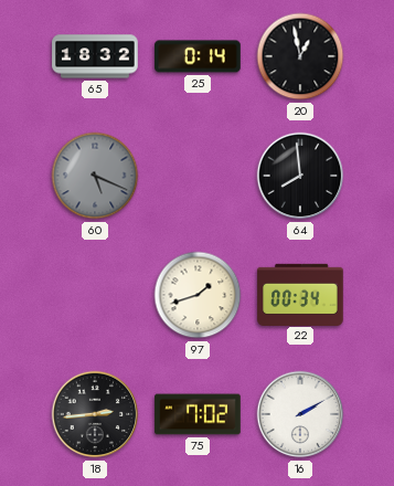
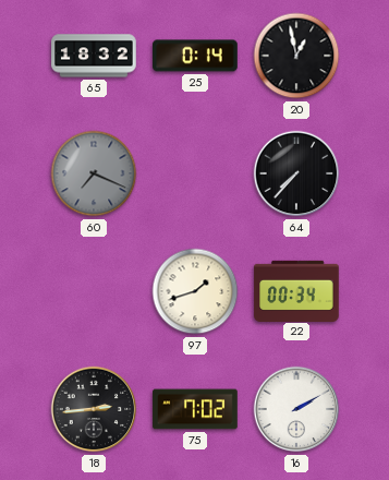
60: 5:19 -> 7:19 (94, 173)
64: 7:59 -> 7:37 (296, 173)
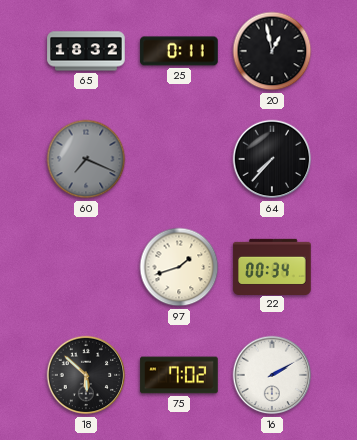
25: 0:14 -> 0:11 (179, 51)
18: 2:44 -> 5:52 (86, 375)
